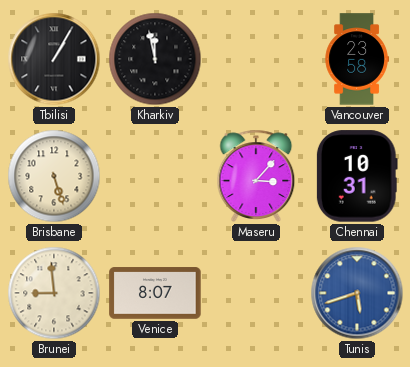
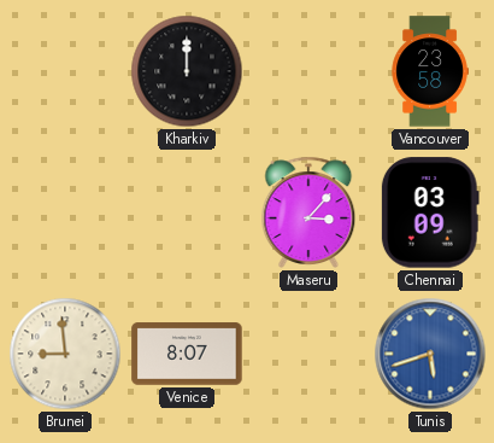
Tbilisi: 1:05 -> none (54, 59)
Kharkiv: 11:58 -> 12:00 (187, 71)
Brisbane: 5:27 -> none (54, 176)
Chennai: 10:31 -> 03:09 (430, 212)
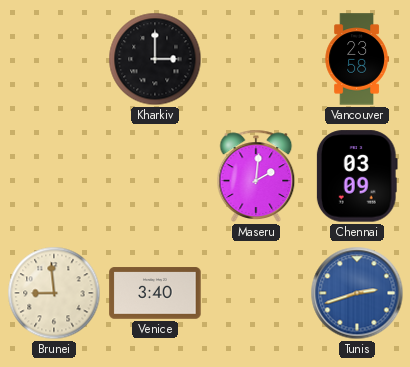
Kharkiv: 12:00 -> 3:00 (155, 59)
Maseru: 3:07 -> 2:01 (256, 176)
Venice: 8:07 -> 3:40 (155, 293)
Tunis: 5:42 -> 2:42 (357, 293)
